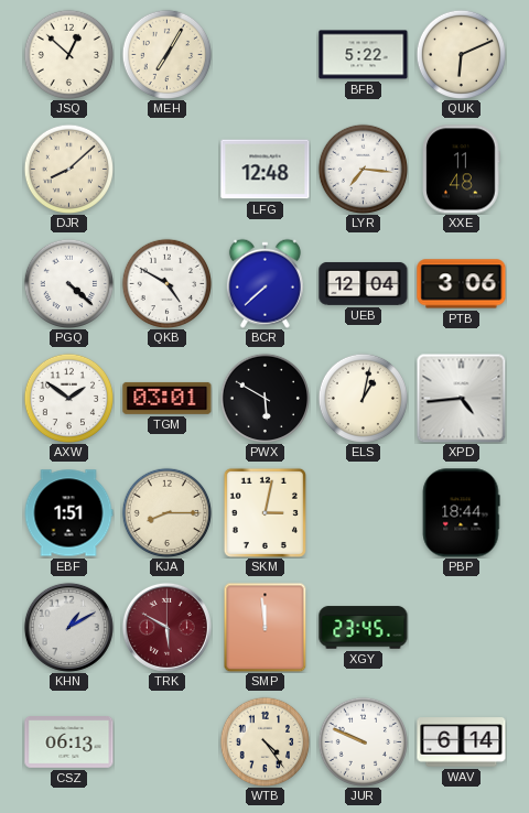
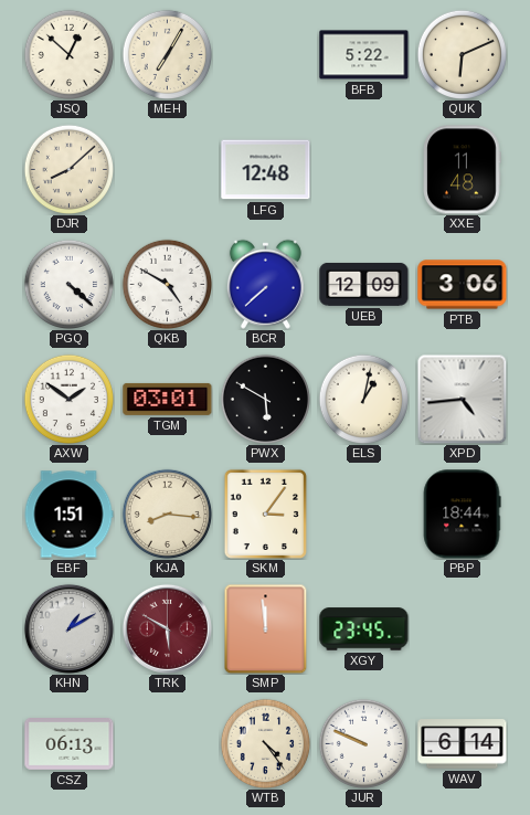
LYR: 7:16 -> none (363, 169)
UEB: 12:04 -> 12:09 (364, 284)
KJA: 8:15 -> 8:16 (167, 514)
SKM: 3:02 -> 3:06 (265, 514)
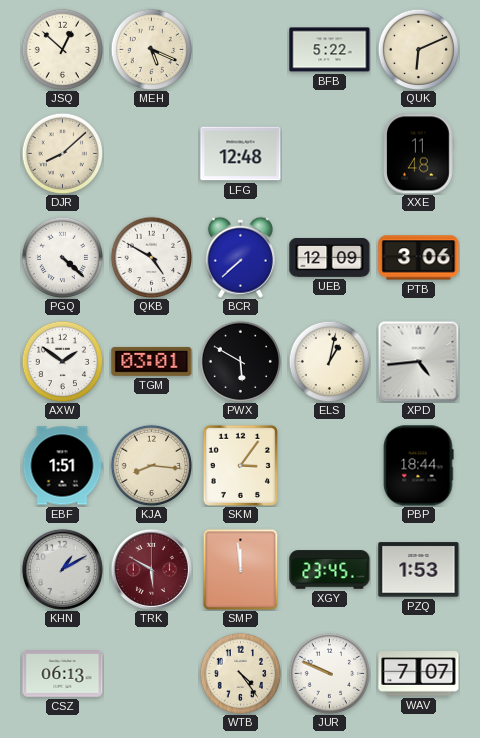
MEH: 7:05 -> 5:19 (151, 49)
PZQ: none -> 1:53 (419, 570)
WAV: 6:14 -> 7:07 (419, 674)
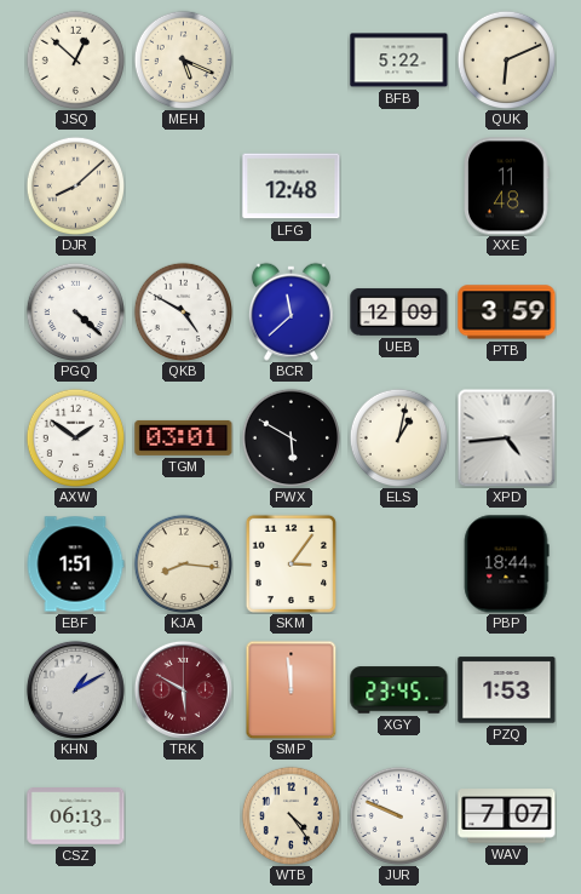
BCR: 7:38 -> 11:38 (290, 311)
PTB: 3:06 -> 3:59 (507, 313)
